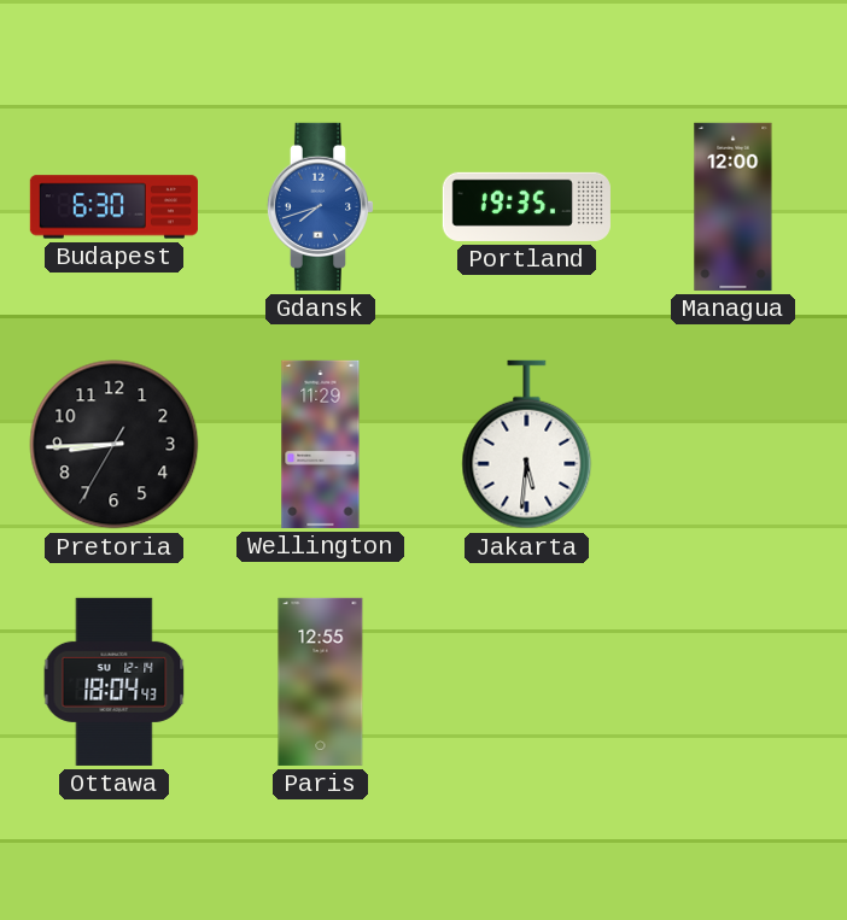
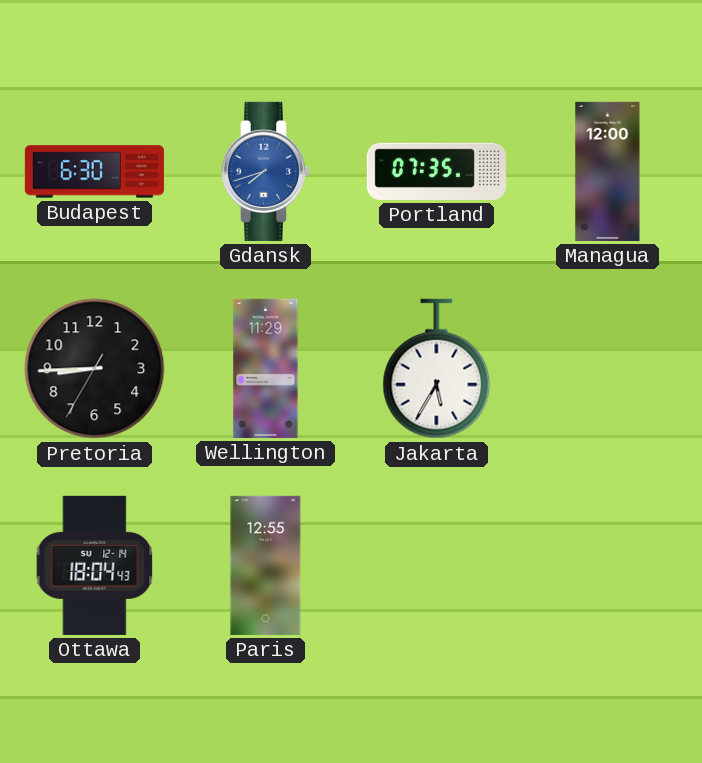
Portland: 19:35 -> 07:35 (436, 171)
Jakarta: 5:31 -> 5:35 (437, 369)
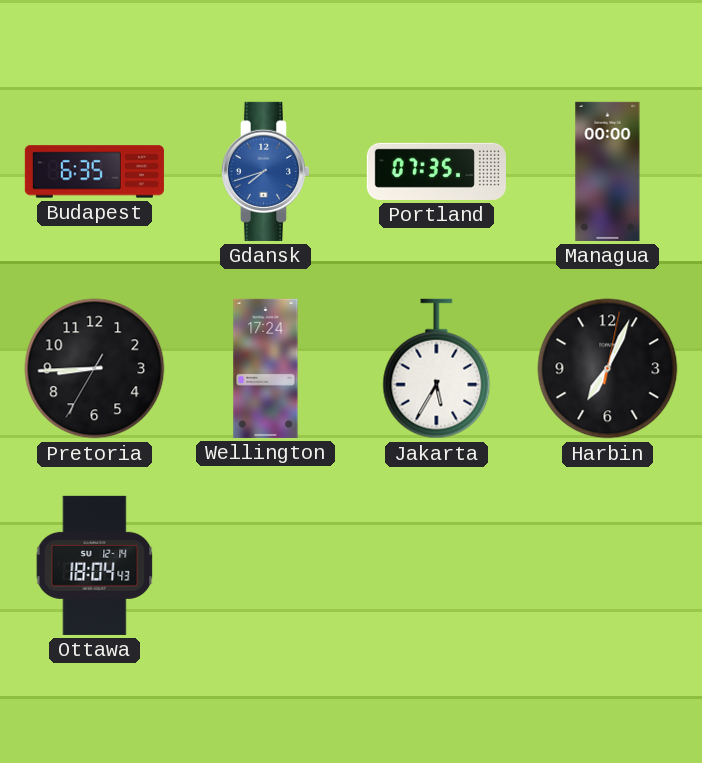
Budapest: 6:30 -> 6:35 (94, 172)
Managua: 12:00 -> 00:00 (608, 171)
Wellington: 11:29 -> 17:24 (266, 368)
Harbin: none -> 7:04 (608, 369)
Paris: 12:55 -> none (266, 565)
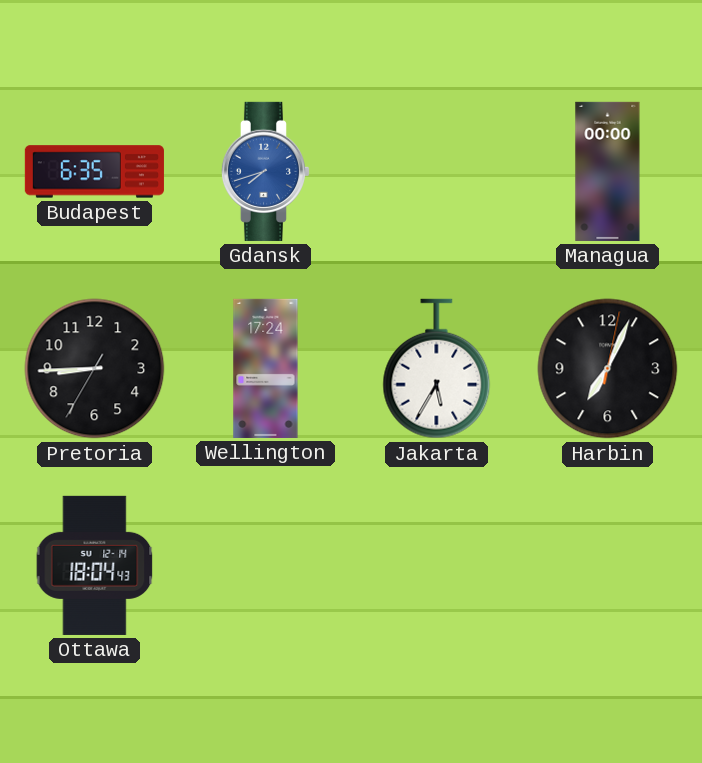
Portland: 07:35 -> none (436, 171)
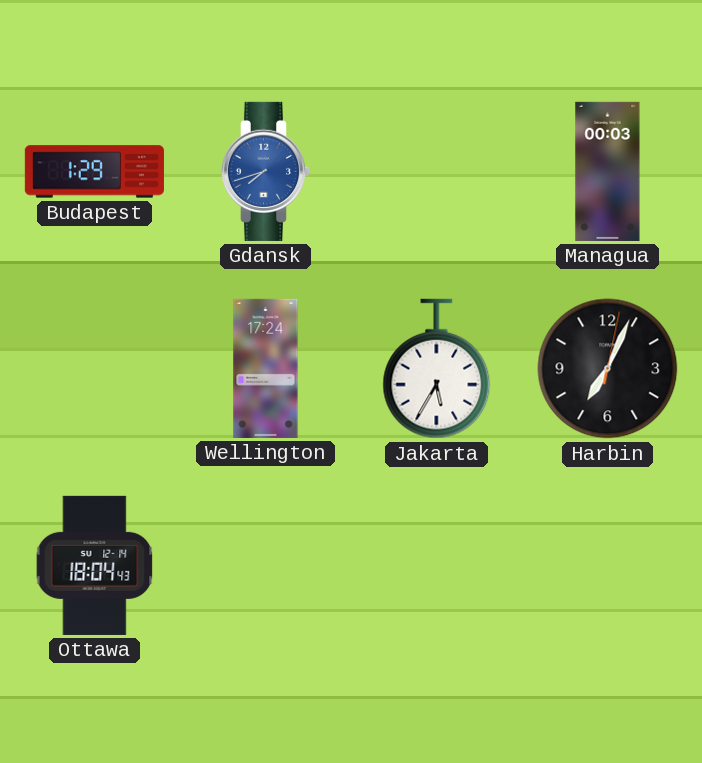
Budapest: 6:35 -> 1:29 (94, 172)
Managua: 00:00 -> 00:03 (608, 171)
Pretoria: 8:44 -> none (95, 369)
